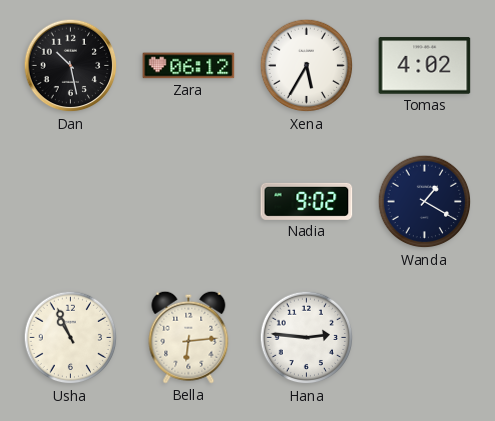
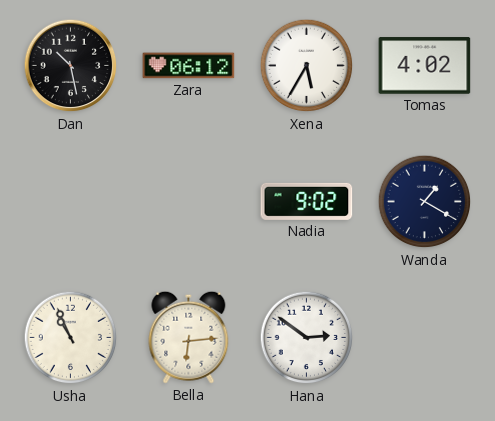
Hana: 2:46 -> 2:51 (307, 338)
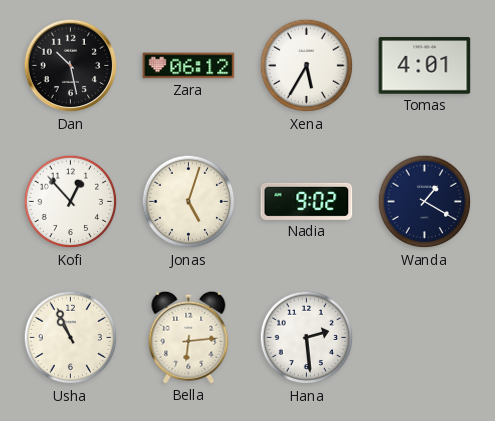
Tomas: 4:02 -> 4:01 (425, 66)
Kofi: none -> 12:53 (71, 202)
Jonas: none -> 5:03 (189, 202)
Hana: 2:51 -> 2:29 (307, 338)
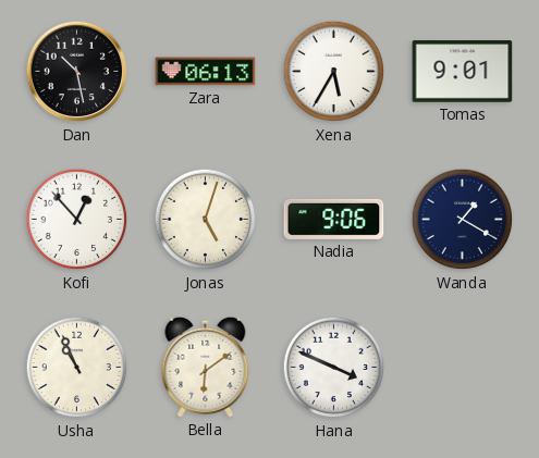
Zara: 06:12 -> 06:13 (206, 72)
Tomas: 4:01 -> 9:01 (463, 72)
Nadia: 9:02 -> 9:06 (334, 219)
Bella: 6:14 -> 6:09 (206, 367)
Hana: 2:29 -> 3:49 (334, 368)
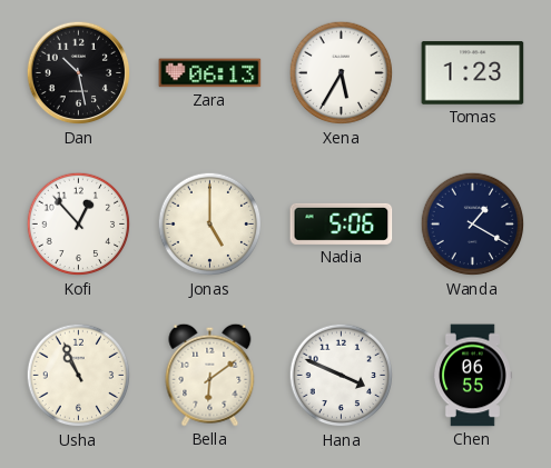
Tomas: 9:01 -> 1:23 (473, 73)
Jonas: 5:03 -> 5:00 (210, 225)
Nadia: 9:06 -> 5:06 (342, 223)
Chen: none -> 06:55 (472, 376)
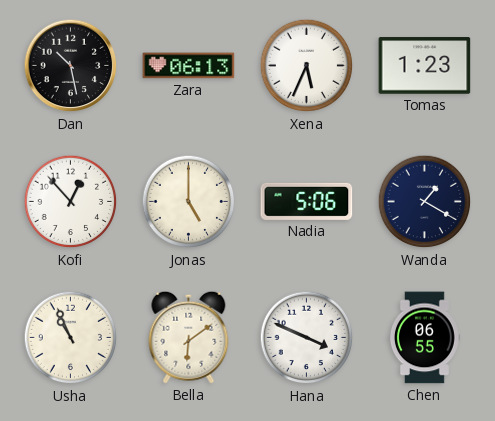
Xena: 5:35 -> 5:34 (307, 66)
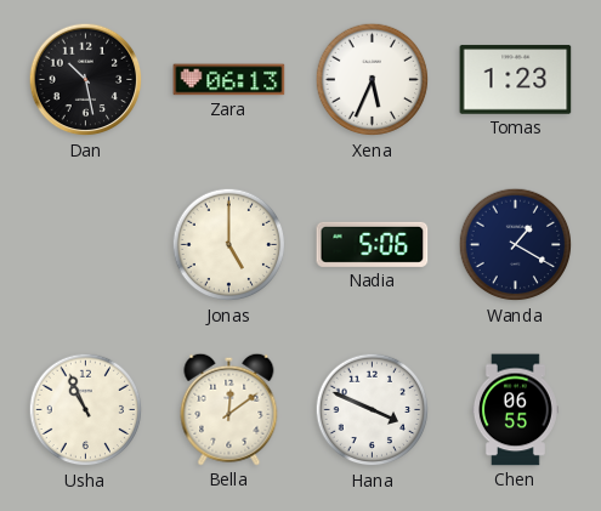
Kofi: 12:53 -> none (71, 202)
Bella: 6:09 -> 12:09 (229, 409)
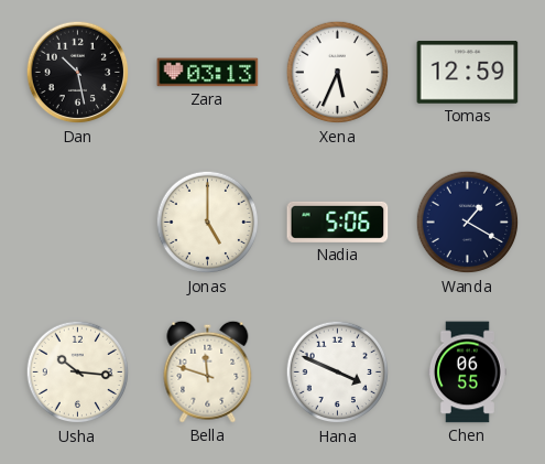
Zara: 06:13 -> 03:13 (208, 73)
Tomas: 1:23 -> 12:59 (468, 73)
Usha: 10:56 -> 10:16 (78, 373)
Bella: 12:09 -> 11:48 (208, 371)
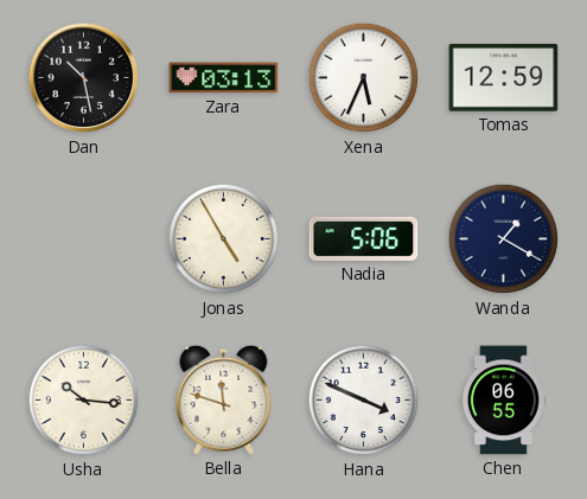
Jonas: 5:00 -> 4:55 (224, 239)
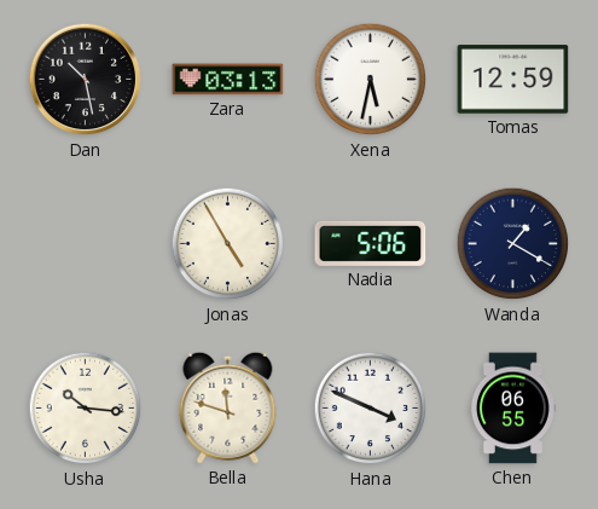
Xena: 5:34 -> 5:32 (371, 80)
